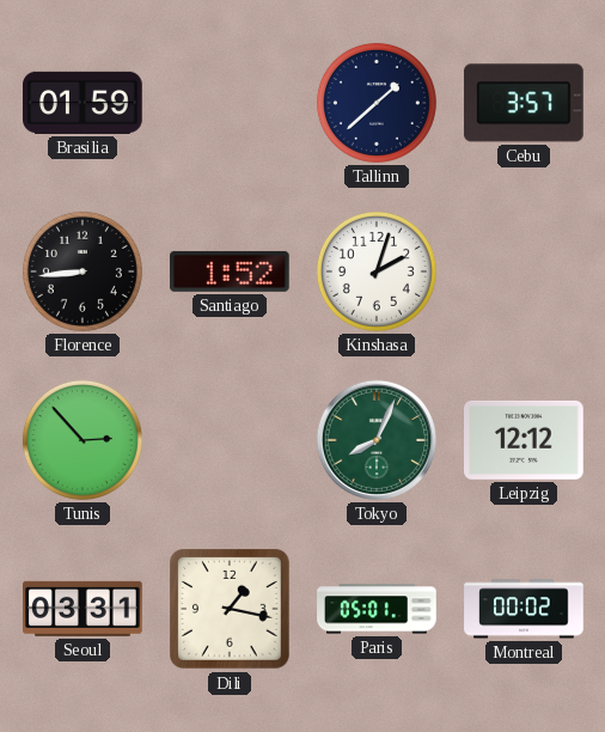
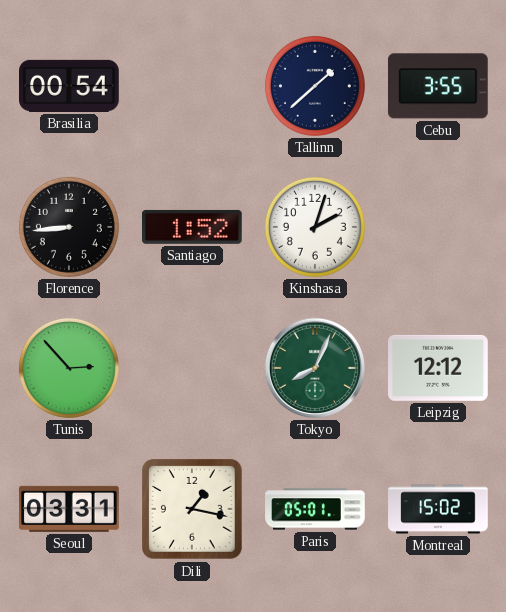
Brasilia: 01:59 -> 00:54 (70, 86)
Cebu: 3:57 -> 3:55 (438, 86)
Montreal: 00:02 -> 15:02 (438, 509)
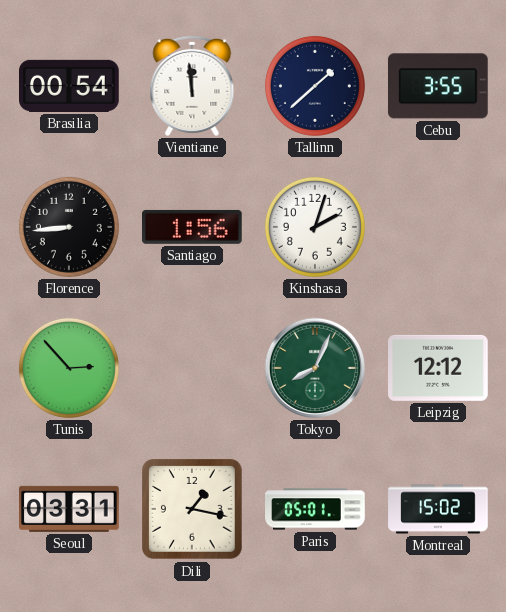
Vientiane: none -> 11:59 (192, 86)
Santiago: 1:52 -> 1:56 (193, 227)
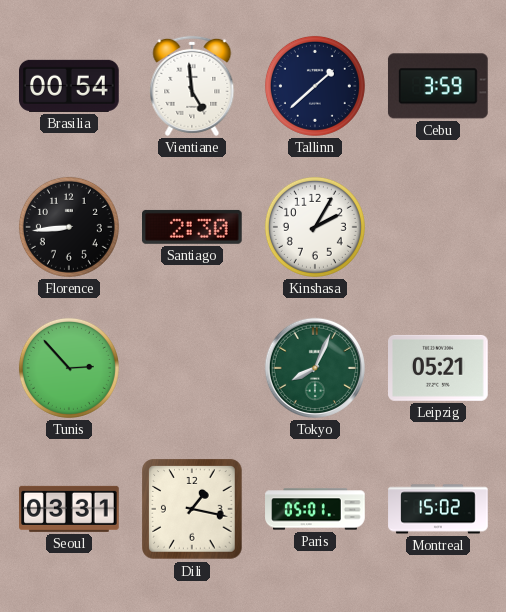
Vientiane: 11:59 -> 4:59 (192, 86)
Cebu: 3:55 -> 3:59 (438, 86)
Santiago: 1:56 -> 2:30 (193, 227)
Kinshasa: 2:03 -> 2:05 (315, 227)
Leipzig: 12:12 -> 05:21 (438, 368)
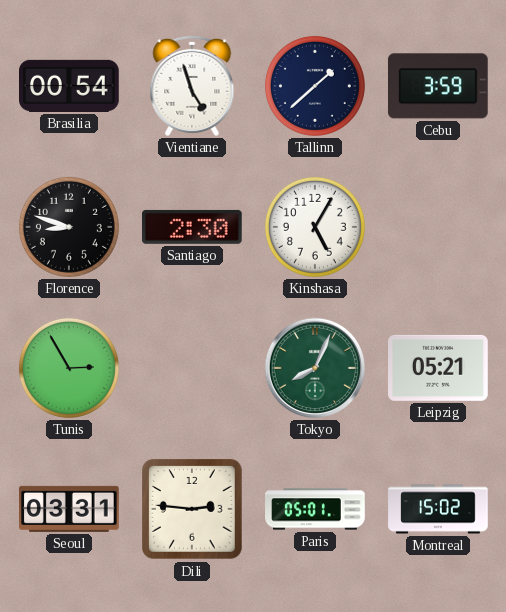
Vientiane: 4:59 -> 4:57 (192, 86)
Florence: 8:44 -> 8:48 (69, 227)
Kinshasa: 2:05 -> 5:05 (315, 227)
Tunis: 2:53 -> 2:55 (69, 368)
Dili: 1:17 -> 2:46 (192, 509)
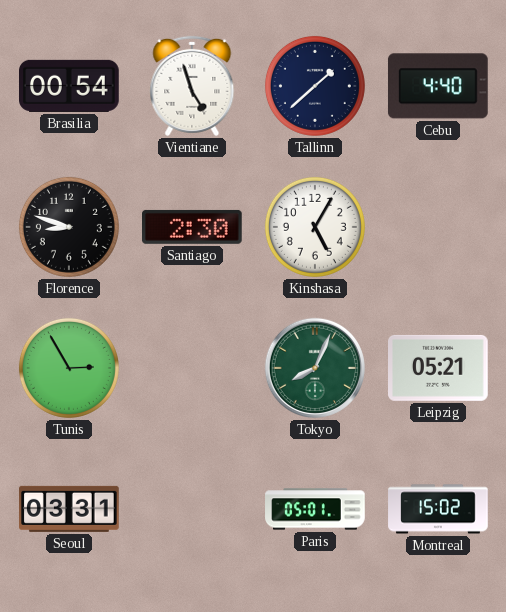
Cebu: 3:59 -> 4:40 (438, 86)
Dili: 2:46 -> none (192, 509)
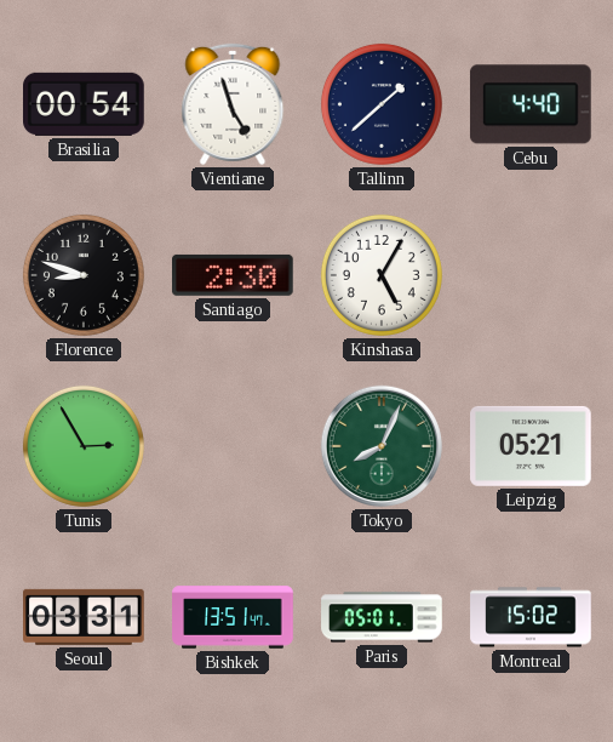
Bishkek: none -> 13:51 (233, 617)
